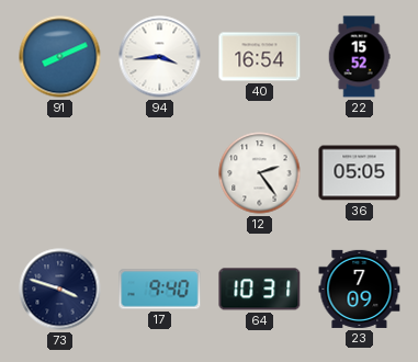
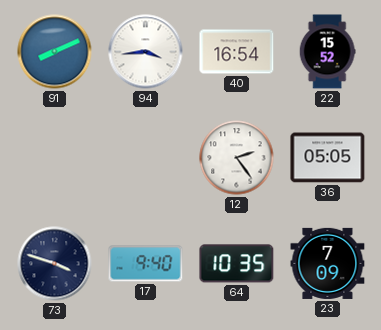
64: 10:31 -> 10:35 (237, 264)
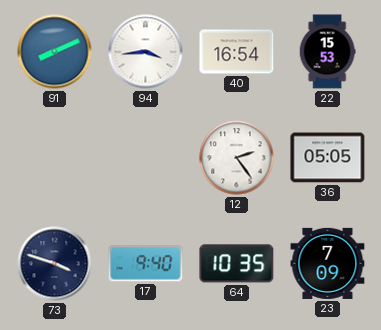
22: 15:52 -> 15:53 (327, 52)
